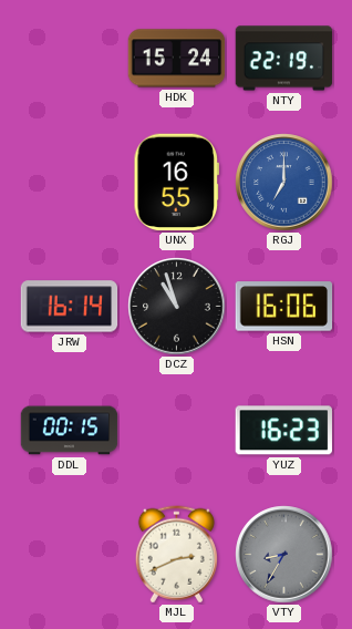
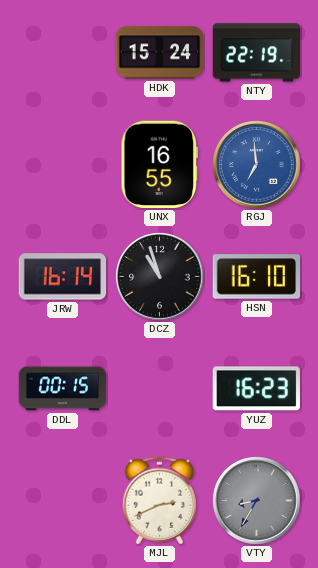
RGJ: 7:00 -> 6:59 (257, 165)
HSN: 16:06 -> 16:10 (257, 277)
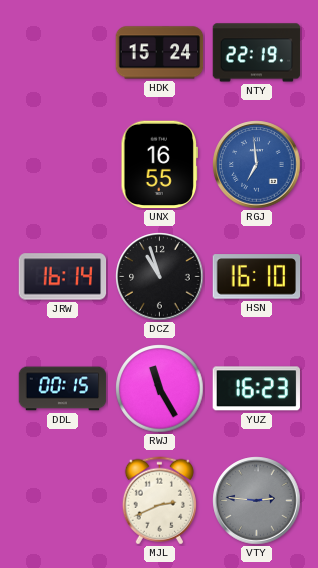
RWJ: none -> 11:25 (160, 389)
VTY: 8:35 -> 2:46 (257, 501)
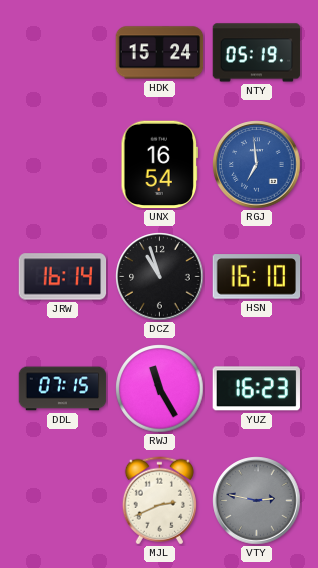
NTY: 22:19 -> 05:19 (257, 53)
UNX: 16:55 -> 16:54 (159, 165)
DDL: 00:15 -> 07:15 (63, 389)
VTY: 2:46 -> 2:47 (257, 501)
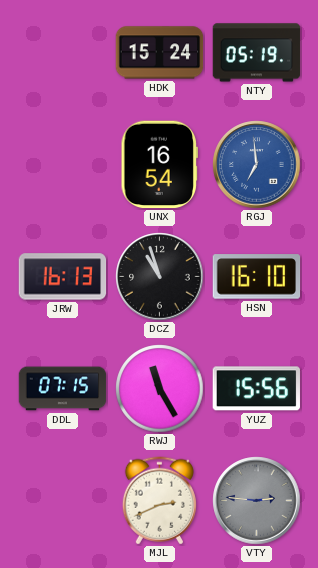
JRW: 16:14 -> 16:13 (63, 277)
YUZ: 16:23 -> 15:56 (256, 389)
VTY: 2:47 -> 2:46 (257, 501)
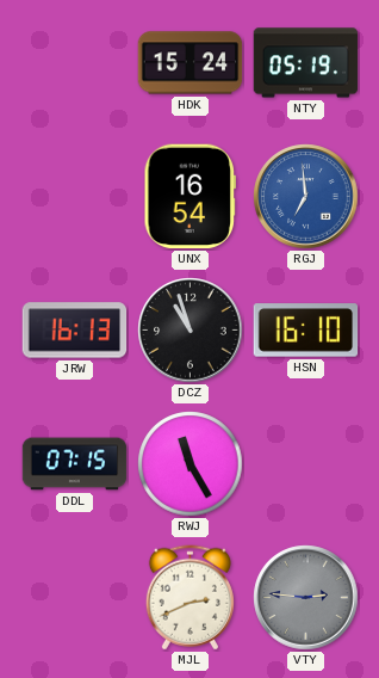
YUZ: 15:56 -> none (256, 389)
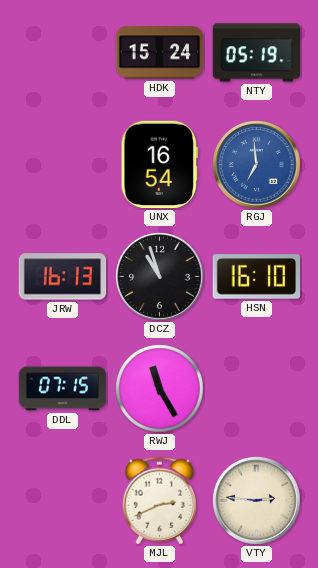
VTY dial: grey -> cream (257, 501)
